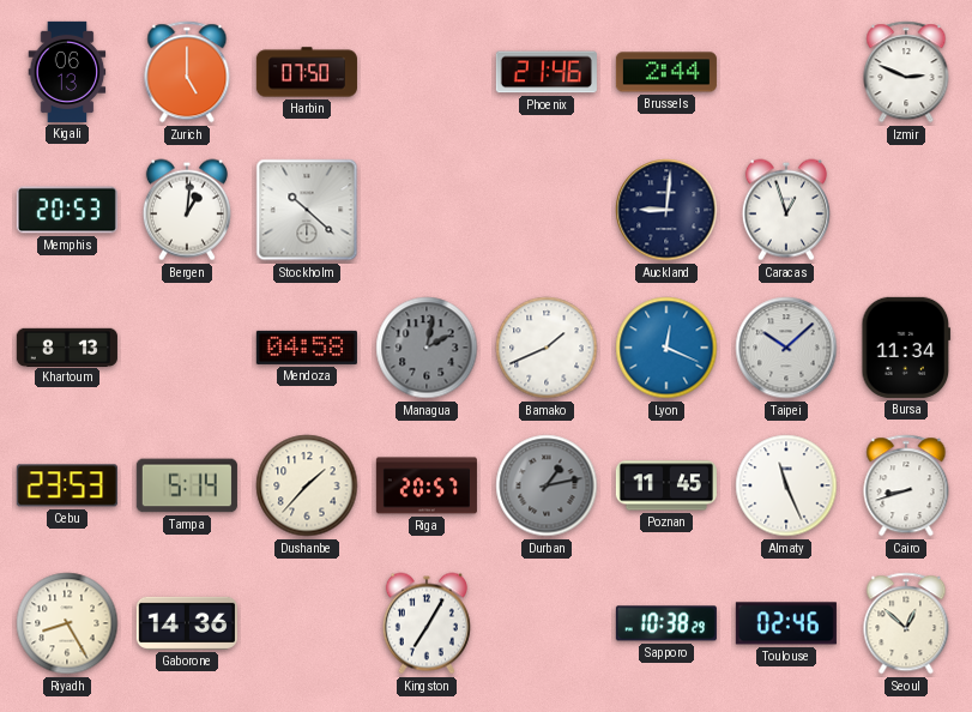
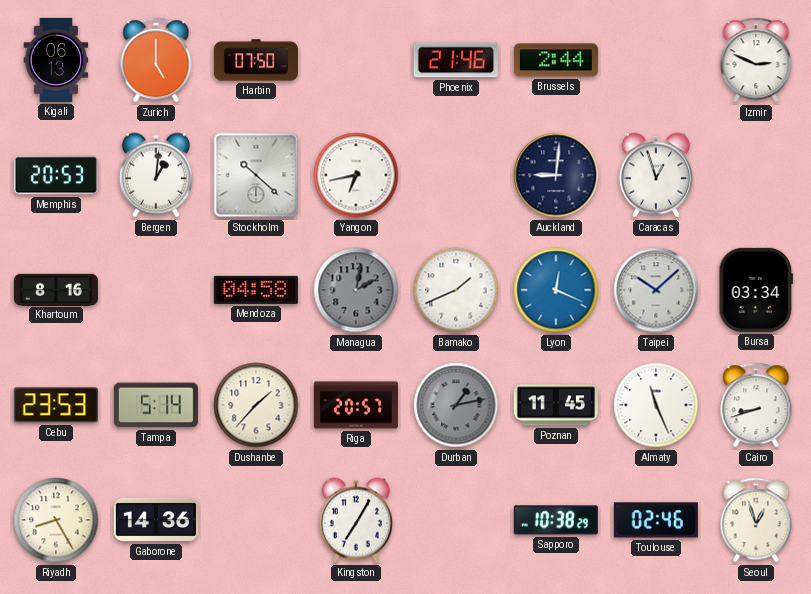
Yangon: none -> 6:43 (356, 175)
Khartoum: 8:13 -> 8:16 (56, 289)
Bursa: 11:34 -> 03:34 (756, 290)
Seoul: 12:52 -> 12:57 (756, 520)
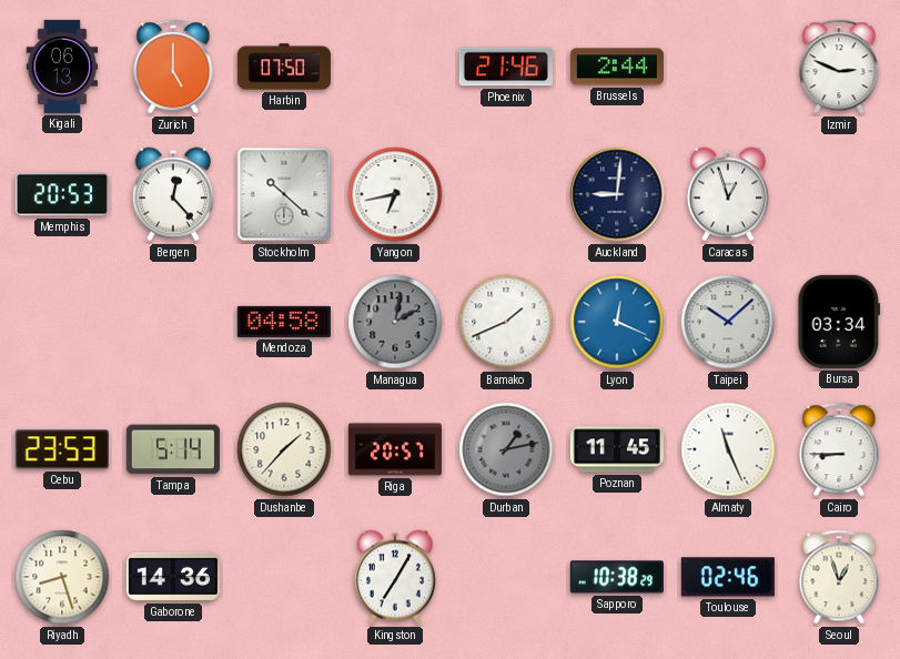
Bergen: 1:01 -> 12:23 (173, 194)
Khartoum: 8:16 -> none (56, 289)
Cairo: 8:42 -> 8:45 (839, 449)
Riyadh: 8:25 -> 8:27 (62, 577)
